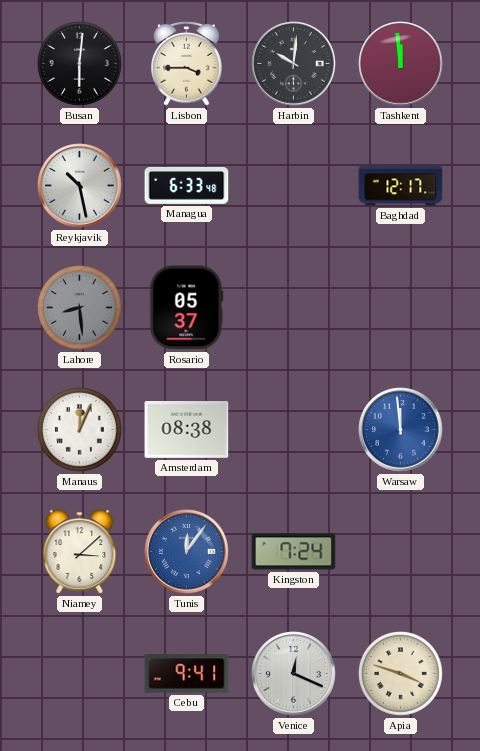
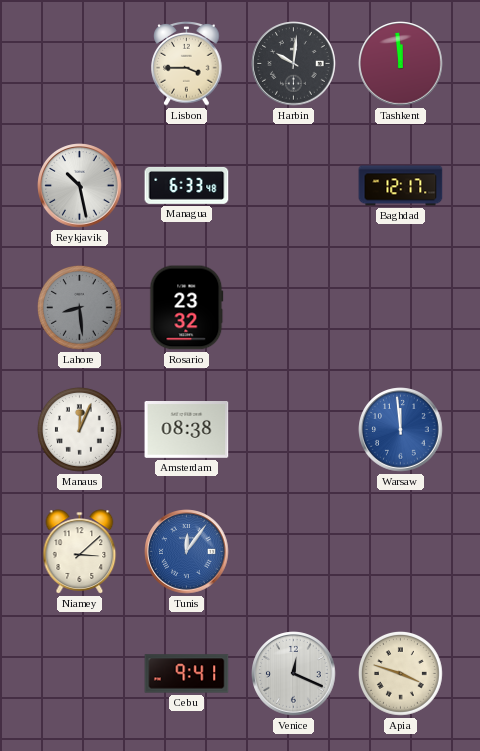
Busan: 6:01 -> none (79, 63)
Rosario: 05:37 -> 23:32 (187, 308)
Kingston: 7:24 -> none (294, 552)
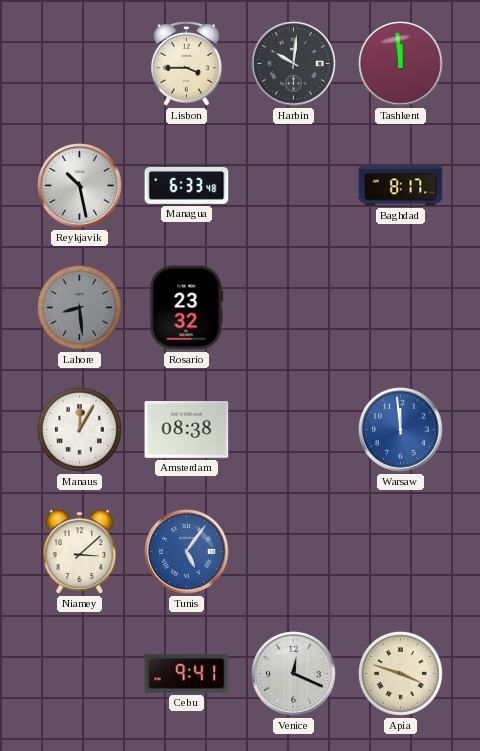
Baghdad: 12:17 -> 8:17 (401, 186)
Manaus: 12:04 -> 12:05 (79, 429)
Tunis: 12:06 -> 5:06 (187, 552)
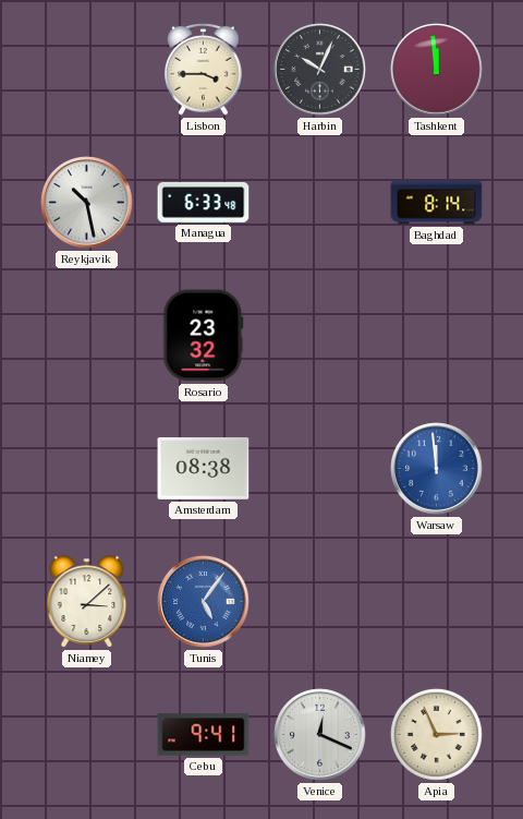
Harbin: 10:01 -> 10:04 (320, 70)
Baghdad: 8:17 -> 8:14 (437, 203)
Lahore: 8:29 -> none (79, 307)
Manaus: 12:05 -> none (79, 429)
Apia: 3:48 -> 2:56 (436, 734)
